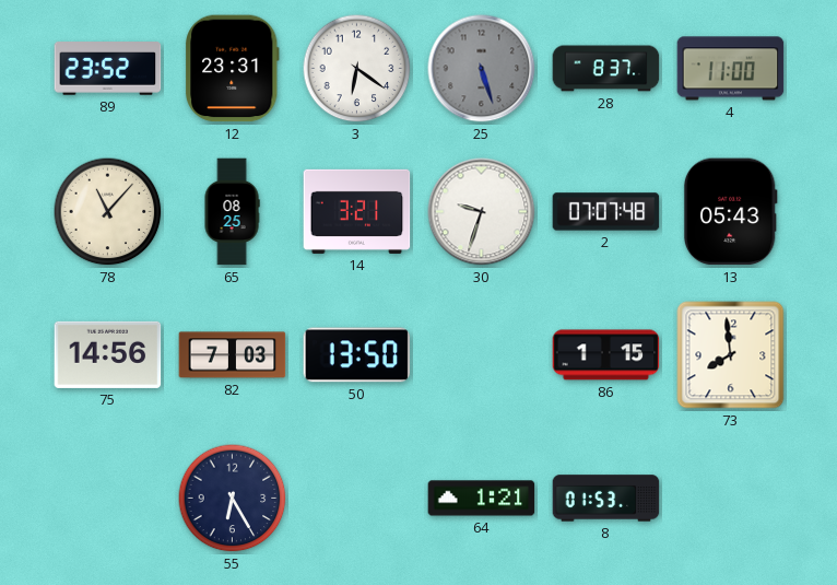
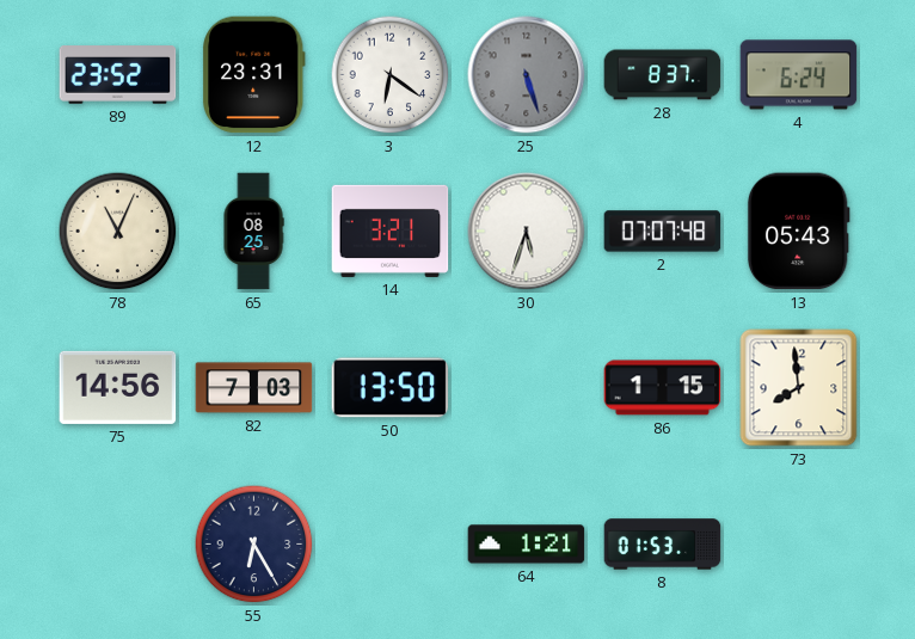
4: 11:00 -> 6:24 (799, 75)
78: 11:07 -> 11:04 (118, 232)
30: 9:33 -> 5:33 (527, 232)
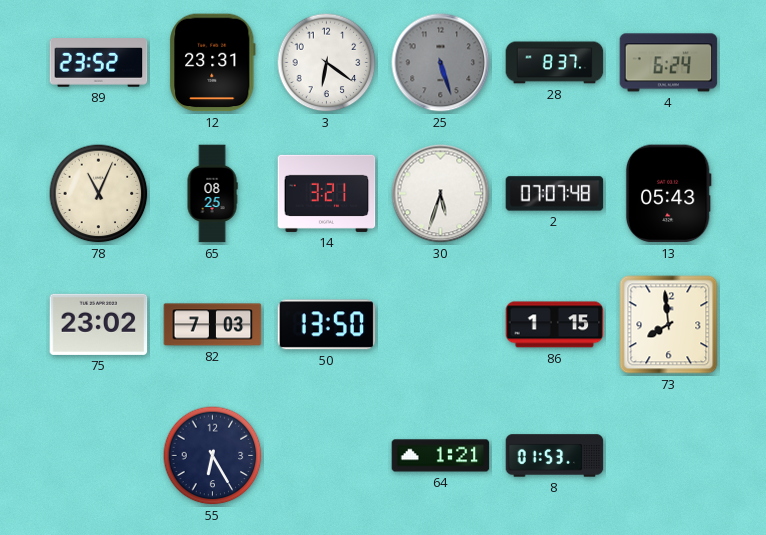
75: 14:56 -> 23:02 (99, 324)
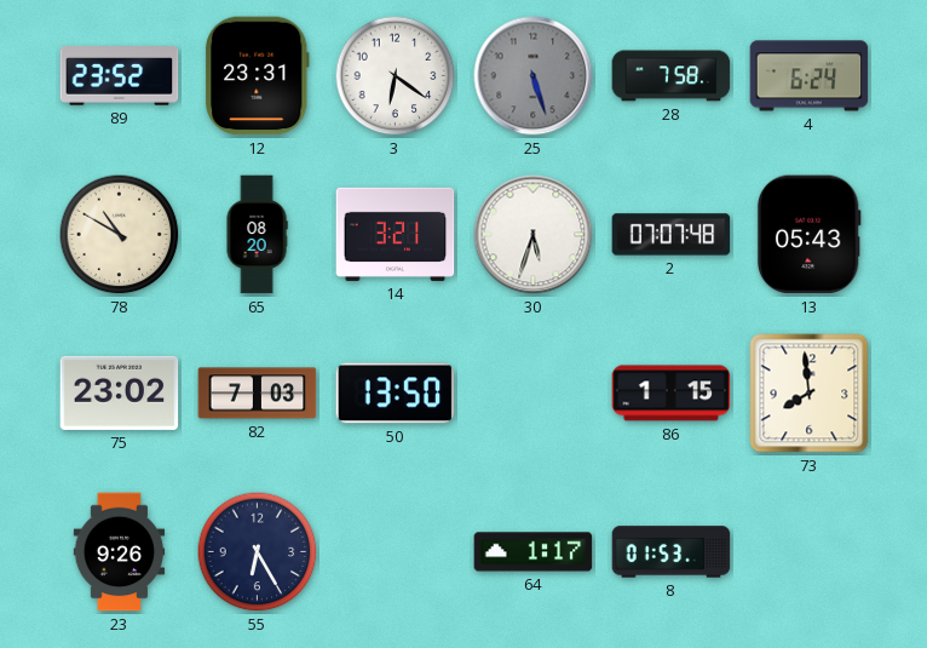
28: 8:37 -> 7:58 (672, 76)
78: 11:04 -> 10:50 (120, 235)
65: 08:25 -> 08:20 (257, 235)
23: none -> 9:26 (120, 552)
64: 1:21 -> 1:17 (534, 552)
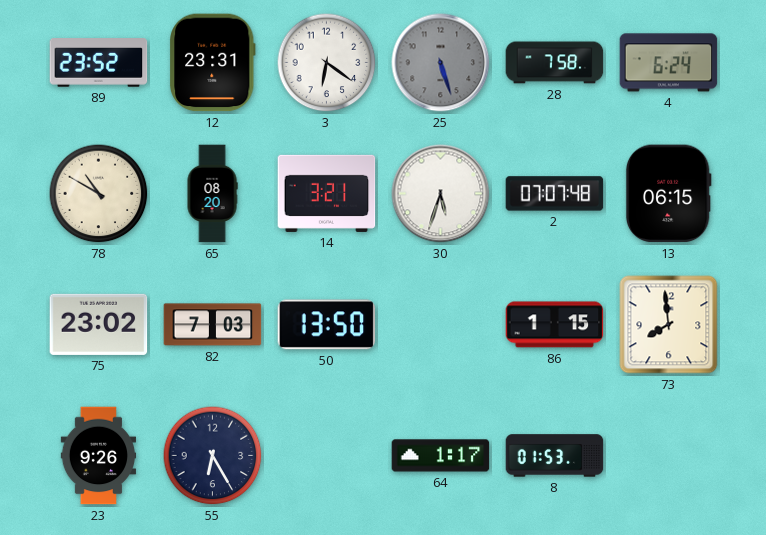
13: 05:43 -> 06:15 (668, 194)
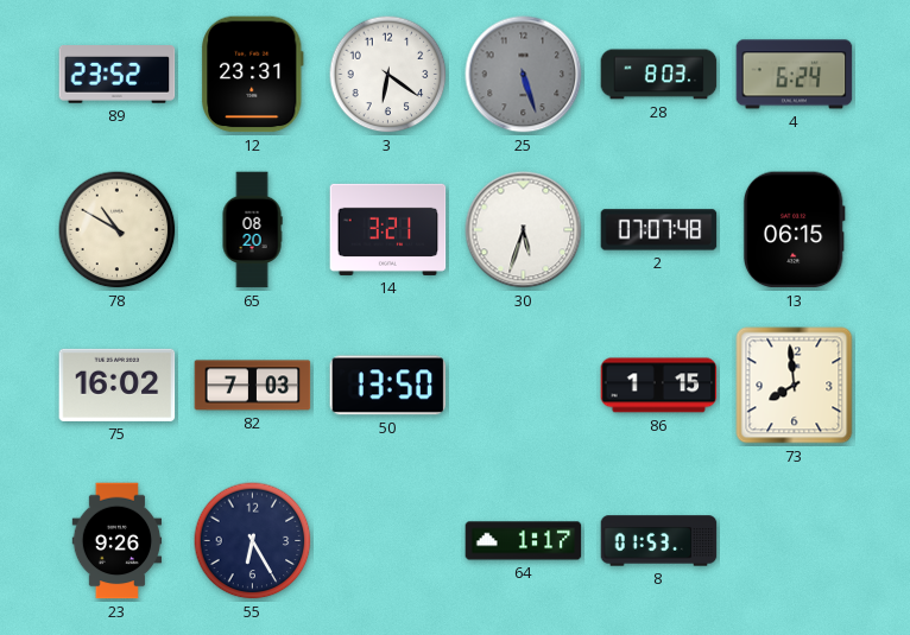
28: 7:58 -> 8:03 (659, 75)
75: 23:02 -> 16:02 (118, 385)
